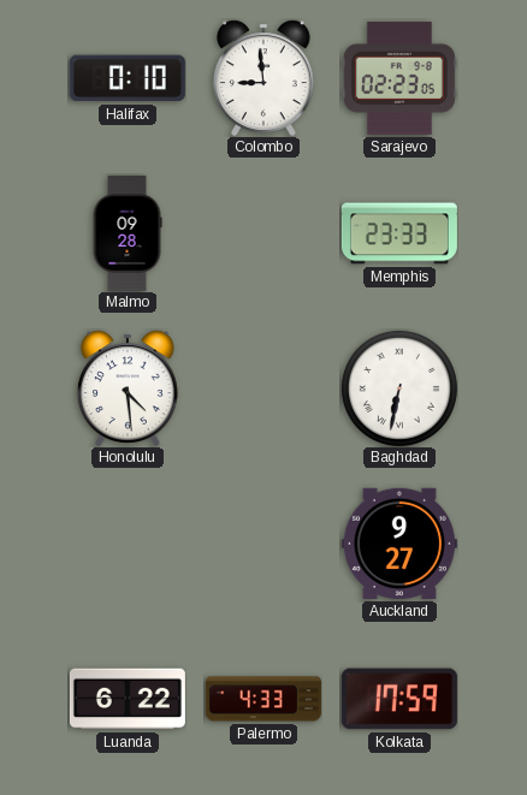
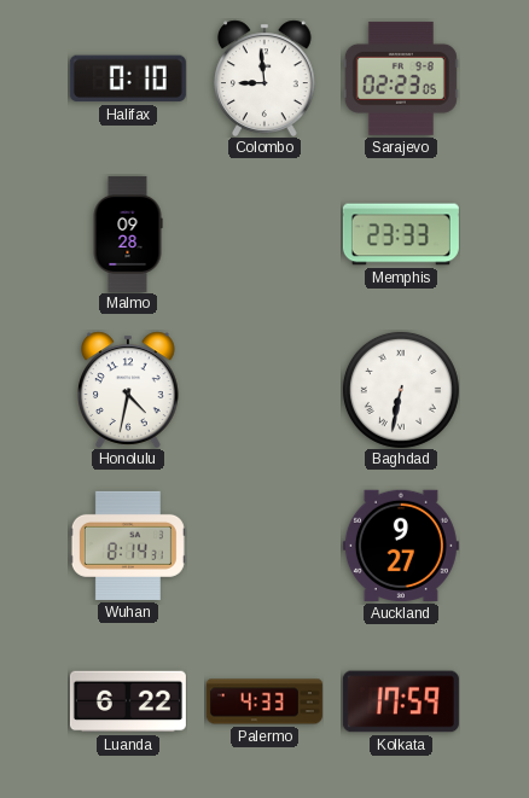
Honolulu: 4:29 -> 4:32 (129, 390)
Wuhan: none -> 8:14 (128, 546)
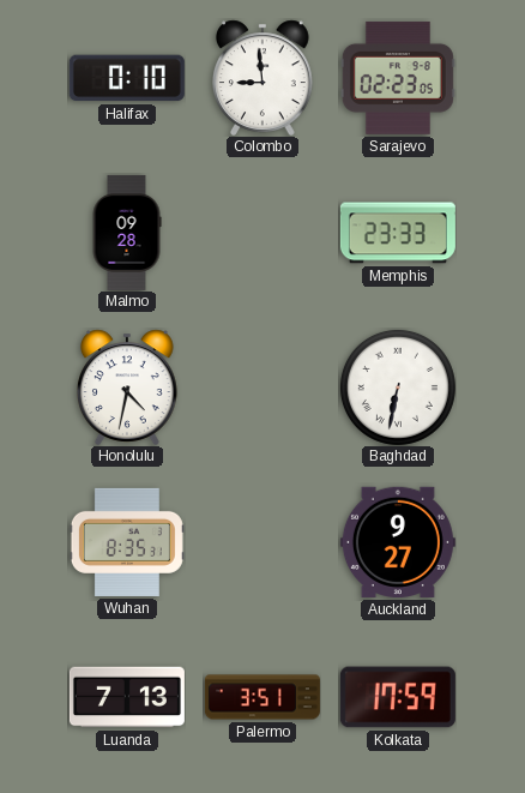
Wuhan: 8:14 -> 8:35 (127, 542)
Luanda: 6:22 -> 7:13 (127, 697)
Palermo: 4:33 -> 3:51 (262, 697)
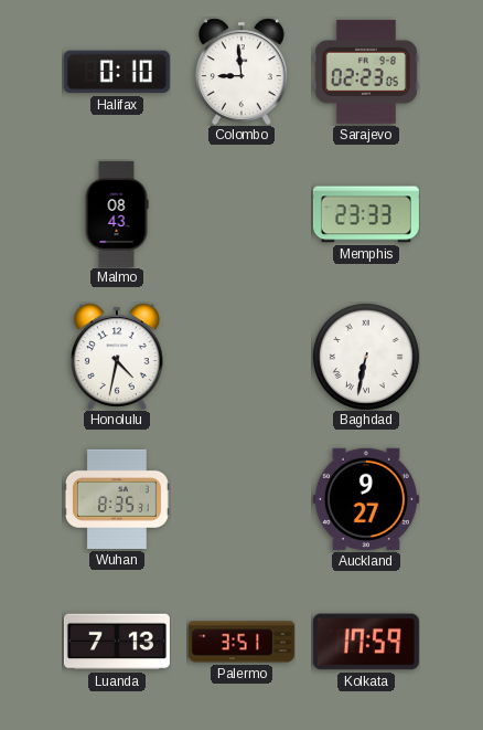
Malmo: 09:28 -> 08:43 (117, 214)
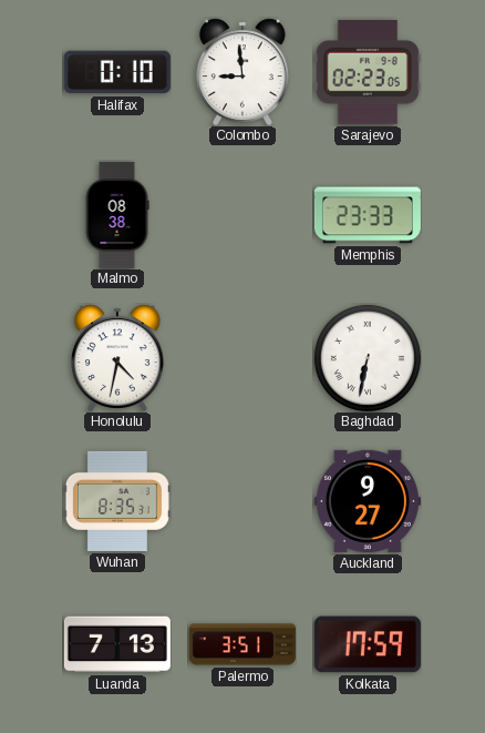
Malmo: 08:43 -> 08:38 (117, 215)
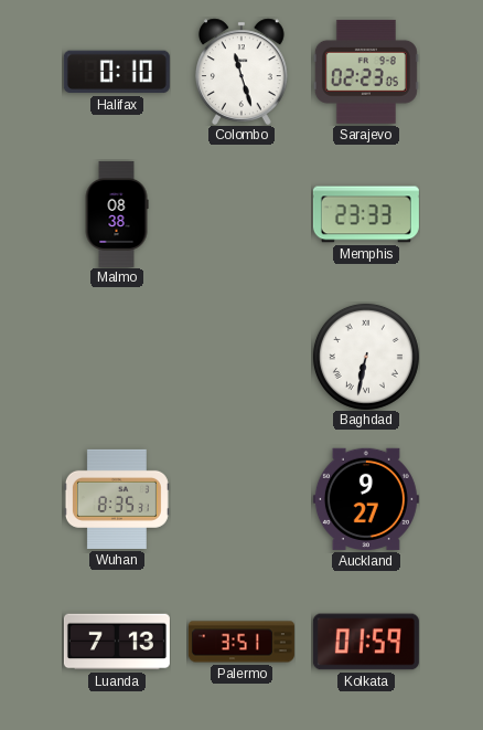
Colombo: 8:59 -> 11:27 (243, 72)
Honolulu: 4:32 -> none (118, 358)
Kolkata: 17:59 -> 01:59 (366, 642)
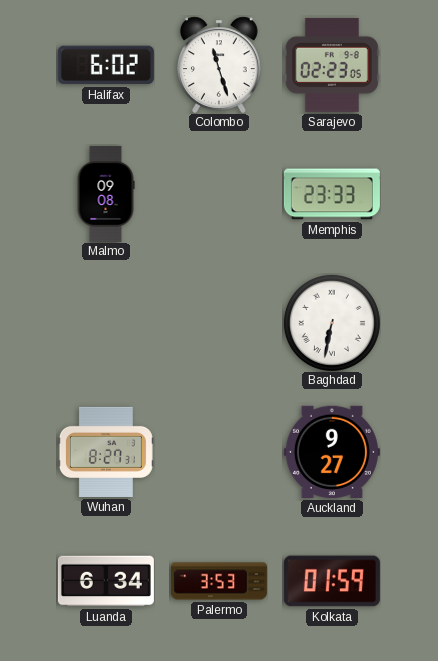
Halifax: 0:10 -> 6:02 (106, 65)
Malmo: 08:38 -> 09:08 (106, 194)
Wuhan: 8:35 -> 8:27 (106, 452)
Luanda: 7:13 -> 6:34 (106, 581)
Palermo: 3:51 -> 3:53 (219, 581)
